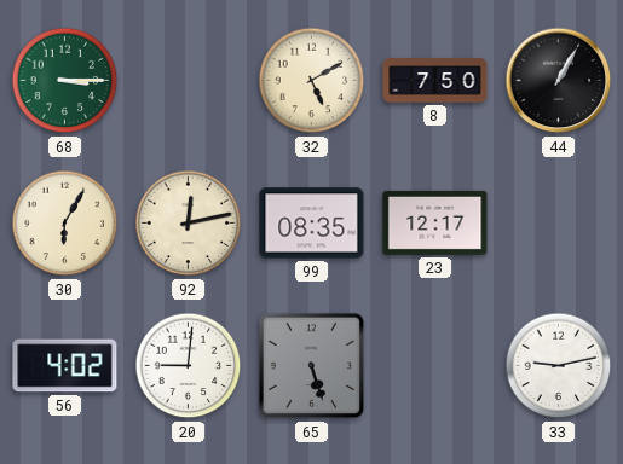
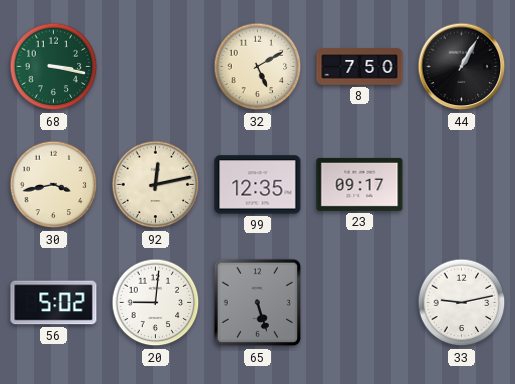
68: 3:15 -> 3:17 (54, 67)
30: 6:05 -> 3:43 (54, 185)
99: 08:35 -> 12:35 (258, 185)
23: 12:17 -> 09:17 (360, 184)
56: 4:02 -> 5:02 (54, 303)
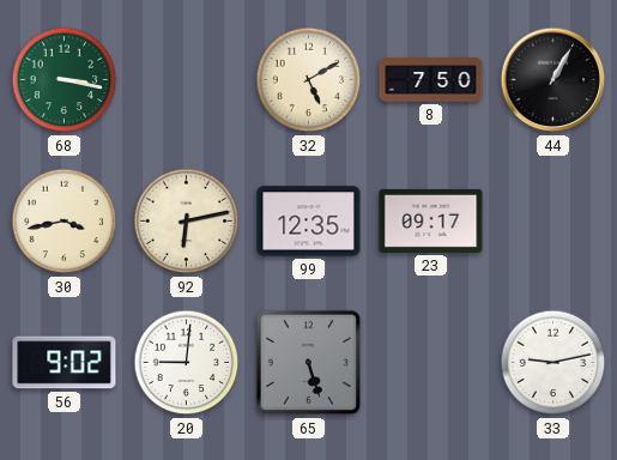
92: 12:13 -> 6:13 (187, 222)
56: 5:02 -> 9:02 (65, 363)
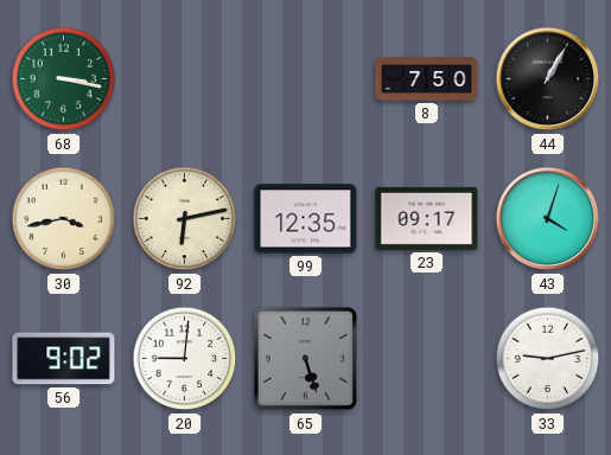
32: 5:10 -> none (309, 80)
43: none -> 4:03 (548, 219)
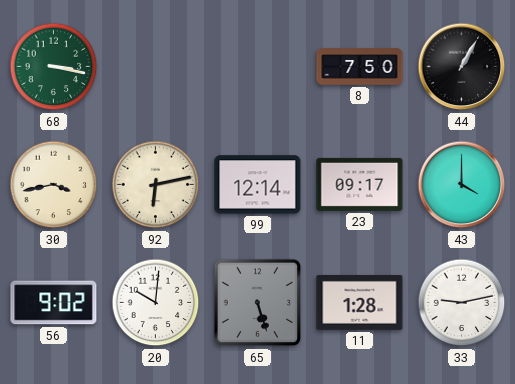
99: 12:35 -> 12:14 (258, 185)
43: 4:03 -> 4:00 (462, 185)
20: 9:01 -> 10:01 (156, 303)
11: none -> 1:28 (360, 302)
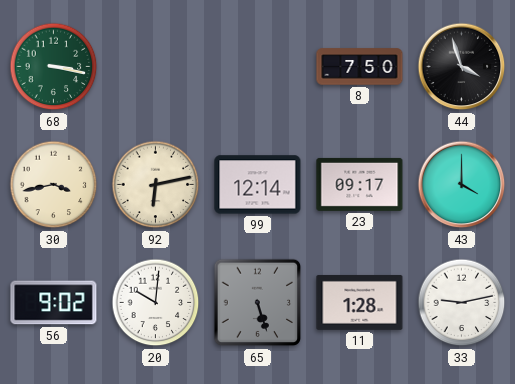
44: 1:05 -> 3:57 (462, 67)
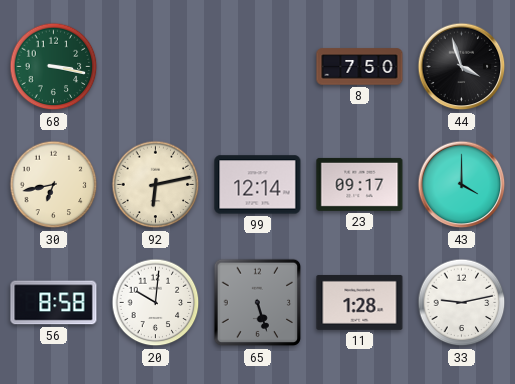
30: 3:43 -> 6:43 (54, 185)
56: 9:02 -> 8:58 (54, 303)
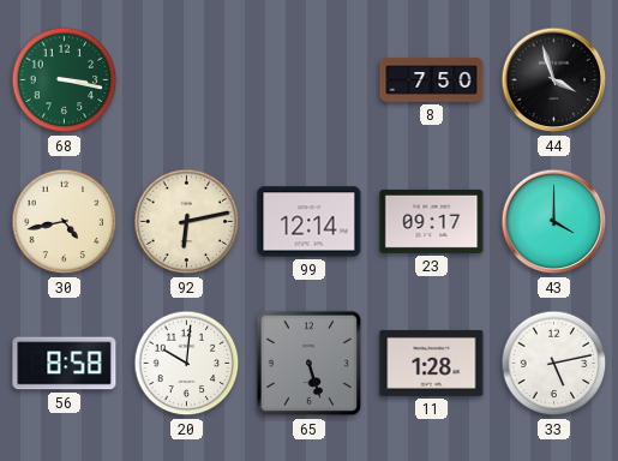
30: 6:43 -> 4:43 (65, 222)
33: 9:13 -> 5:13 (554, 364)
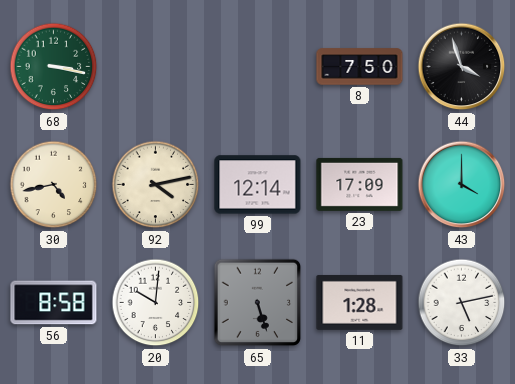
92: 6:13 -> 4:13 (156, 185)
23: 09:17 -> 17:09 (360, 184)
